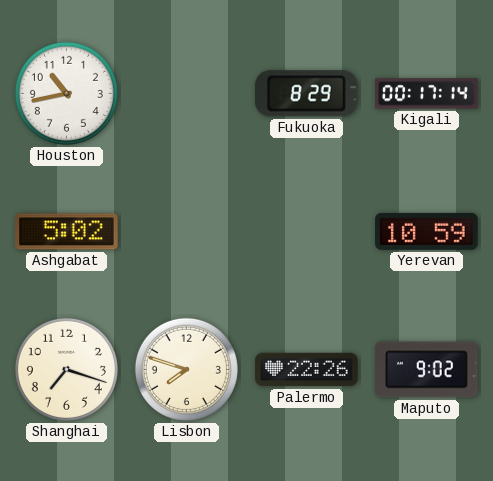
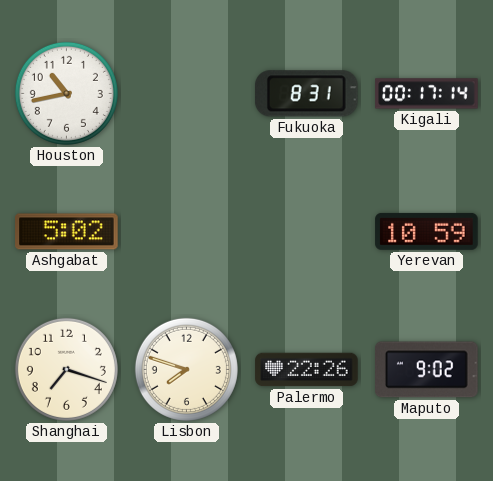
Fukuoka: 8:29 -> 8:31 (306, 94)
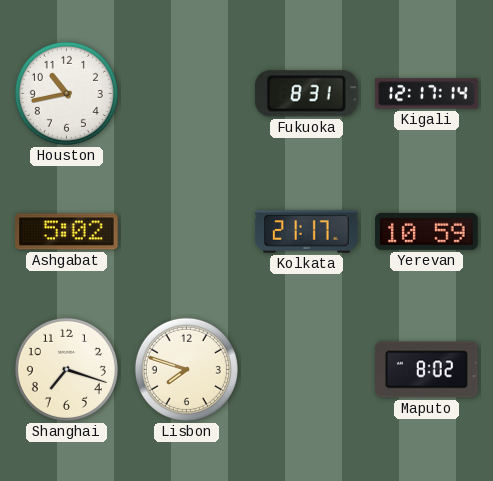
Kigali: 00:17 -> 12:17 (427, 94)
Kolkata: none -> 21:17 (307, 232)
Palermo: 22:26 -> none (307, 370)
Maputo: 9:02 -> 8:02 (427, 370)
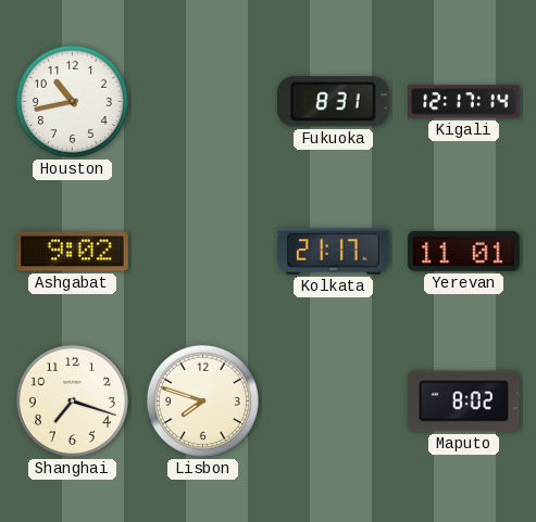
Ashgabat: 5:02 -> 9:02 (73, 252)
Yerevan: 10:59 -> 11:01 (464, 251)
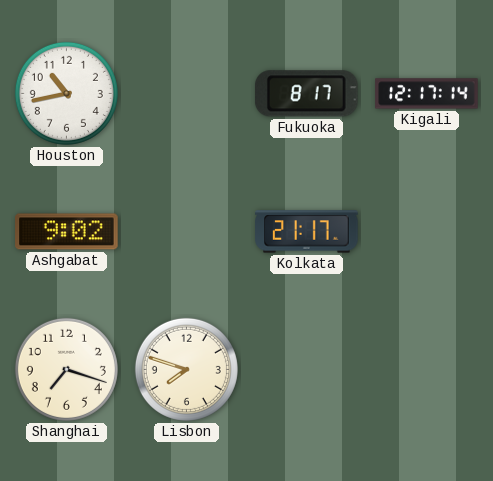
Fukuoka: 8:31 -> 8:17 (306, 94)
Yerevan: 11:01 -> none (464, 251)
Maputo: 8:02 -> none (464, 402)
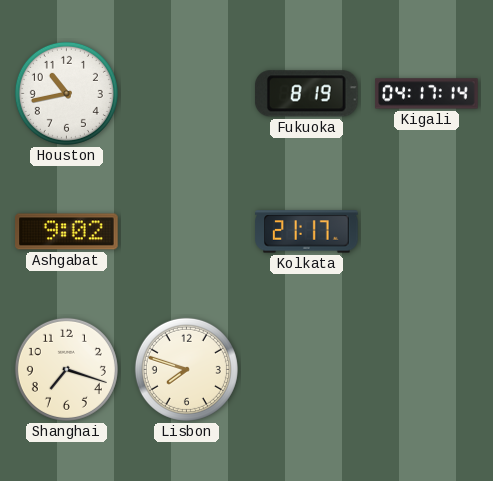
Fukuoka: 8:17 -> 8:19 (306, 94)
Kigali: 12:17 -> 04:17 (427, 94)
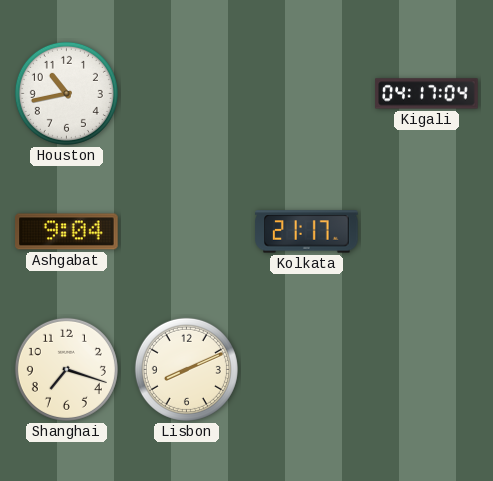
Fukuoka: 8:19 -> none (306, 94)
Kigali: 04:17:14 -> 04:17:04 (427, 94)
Ashgabat: 9:02 -> 9:04 (67, 232)
Lisbon: 7:48 -> 8:11 (186, 369)
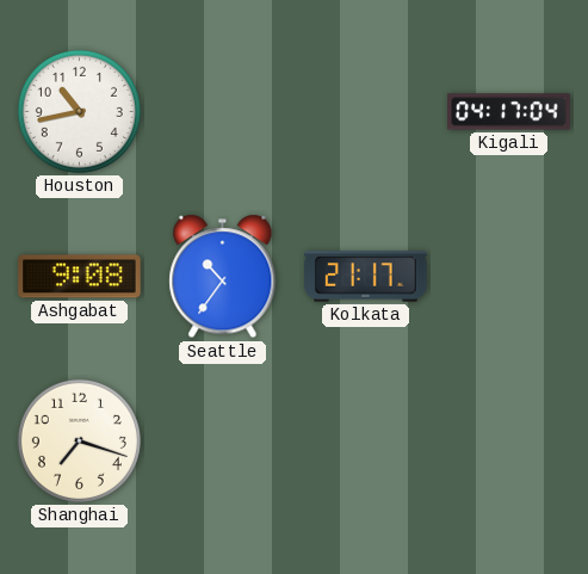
Ashgabat: 9:04 -> 9:08 (80, 277)
Seattle: none -> 10:36 (223, 277)
Lisbon: 8:11 -> none (186, 369)
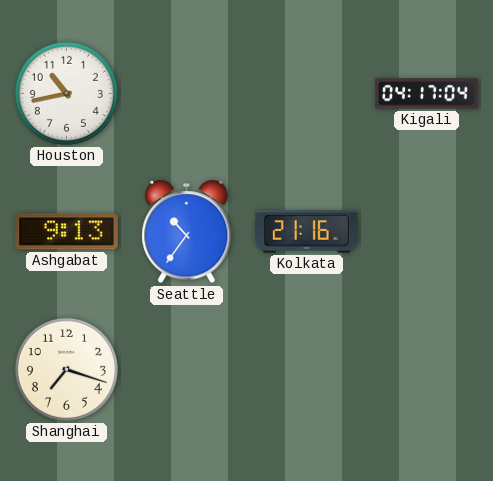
Ashgabat: 9:08 -> 9:13 (67, 232)
Kolkata: 21:17 -> 21:16 (307, 232)
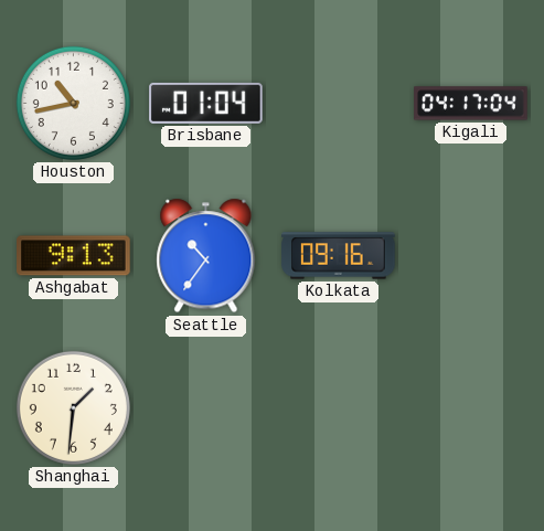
Brisbane: none -> 01:04 (206, 103)
Kolkata: 21:16 -> 09:16 (339, 256)
Shanghai: 7:18 -> 1:31 (73, 407)
